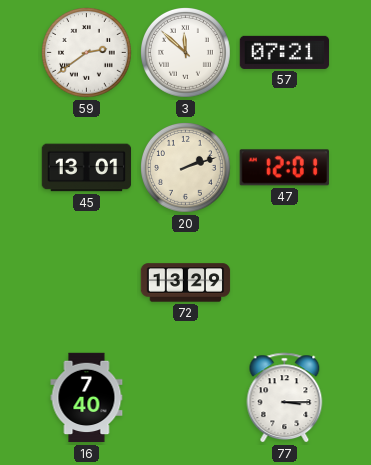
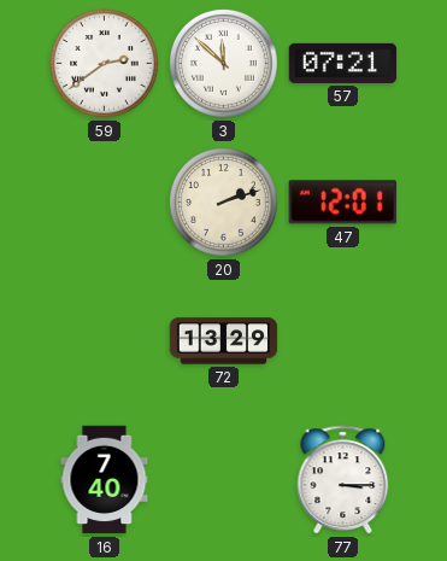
45: 13:01 -> none (87, 168)
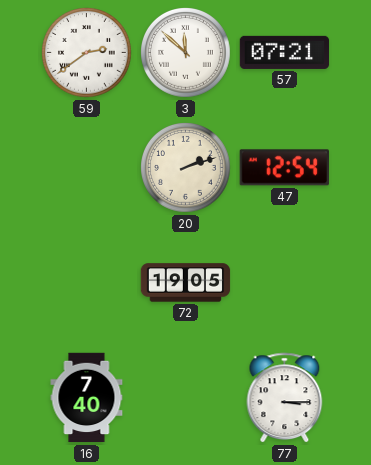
47: 12:01 -> 12:54 (284, 168)
72: 13:29 -> 19:05 (186, 283)
